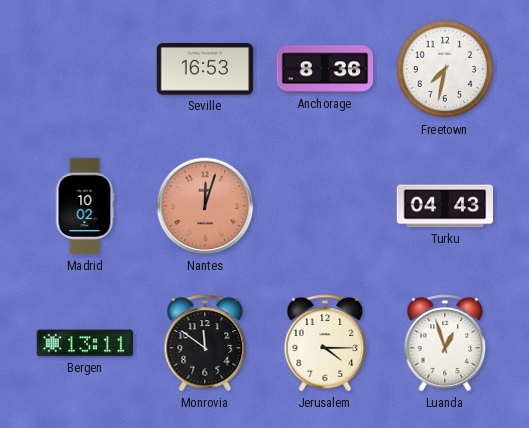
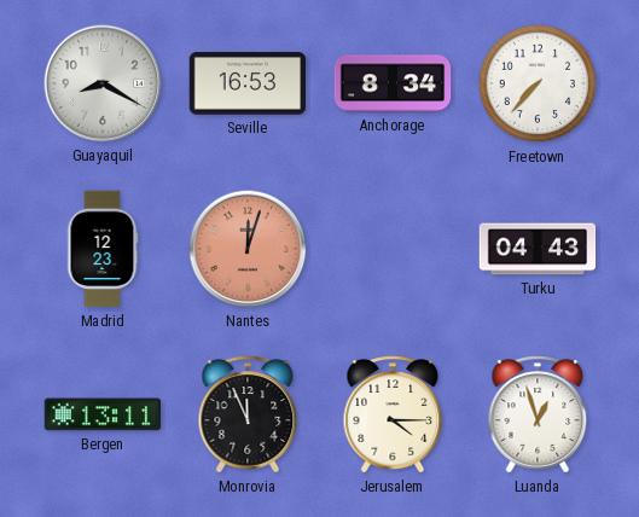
Guayaquil: none -> 8:20 (103, 83)
Anchorage: 8:36 -> 8:34 (393, 83)
Freetown: 7:32 -> 7:37 (538, 83)
Madrid: 10:02 -> 12:23 (103, 249)
Monrovia: 11:51 -> 11:56 (248, 414)
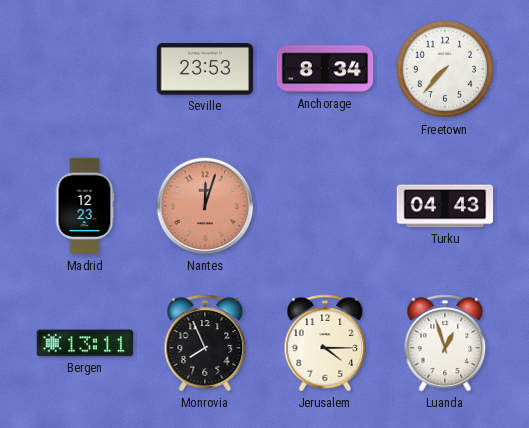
Guayaquil: 8:20 -> none (103, 83)
Seville: 16:53 -> 23:53 (205, 69)
Monrovia: 11:56 -> 7:56 (205, 343)
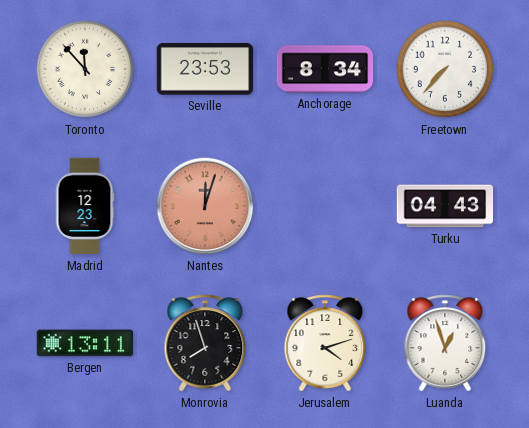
Toronto: none -> 11:53 (85, 69)
Monrovia: 7:56 -> 7:57 (205, 343)
Jerusalem: 4:15 -> 4:12 (325, 343)
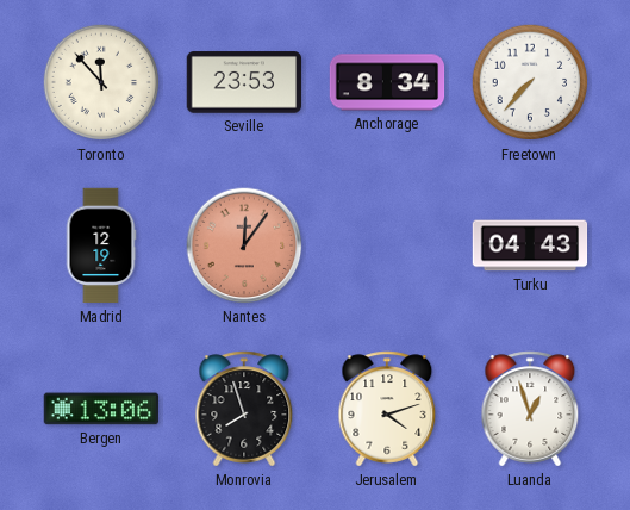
Madrid: 12:23 -> 12:19 (101, 245)
Nantes: 12:03 -> 12:06 (244, 245)
Bergen: 13:11 -> 13:06 (101, 409)
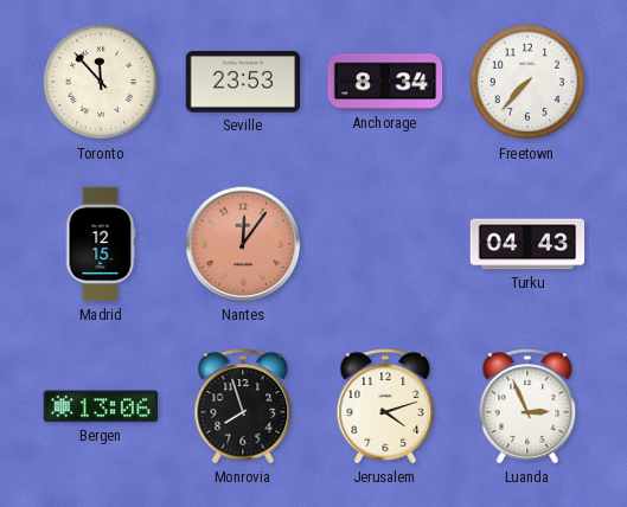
Madrid: 12:19 -> 12:15 (101, 244)
Luanda: 12:57 -> 2:56 (527, 406)
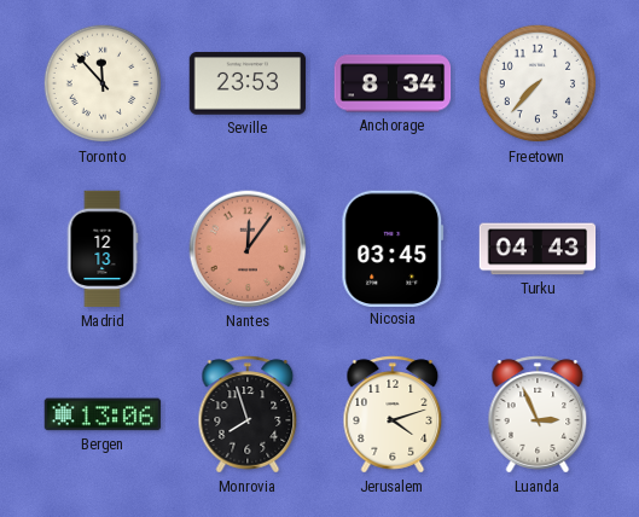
Madrid: 12:15 -> 12:13 (103, 249)
Nicosia: none -> 03:45 (393, 248)
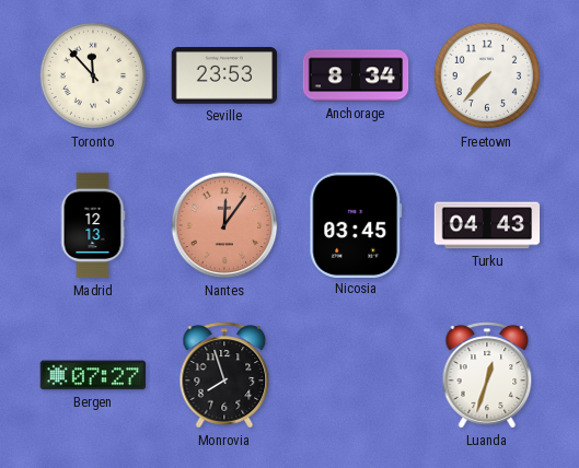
Bergen: 13:06 -> 07:27 (93, 375)
Jerusalem: 4:12 -> none (393, 414)
Luanda: 2:56 -> 12:33 (487, 375)
